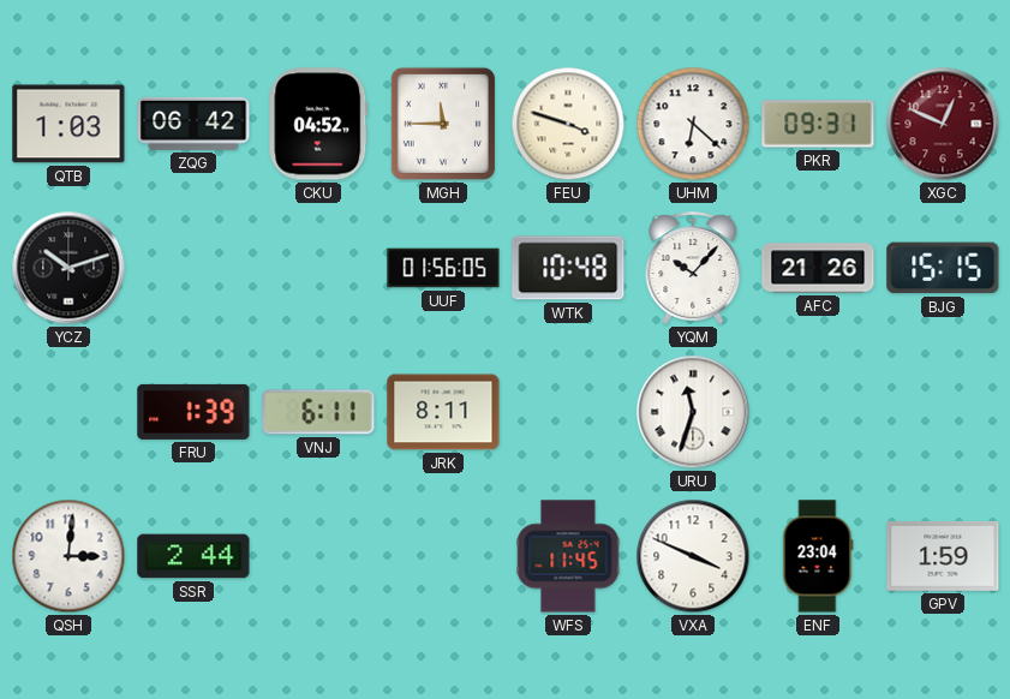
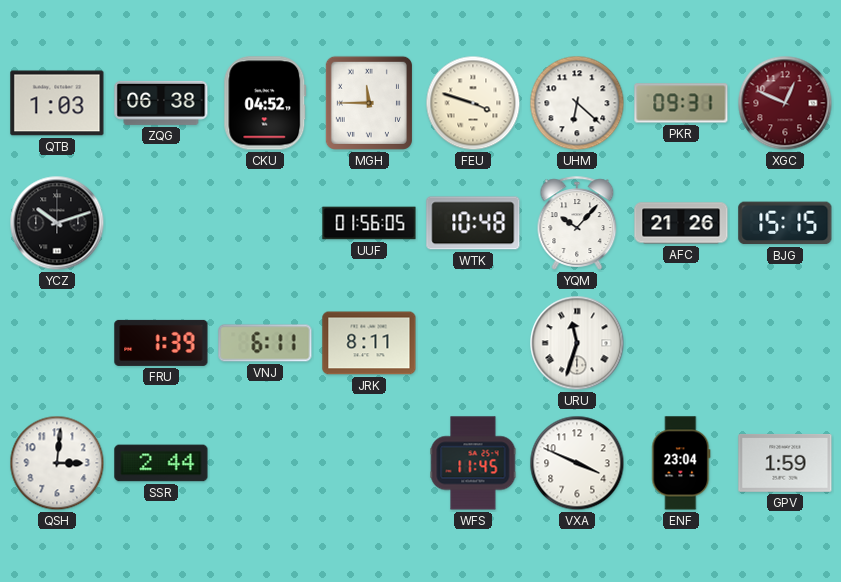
ZQG: 06:42 -> 06:38 (161, 103)
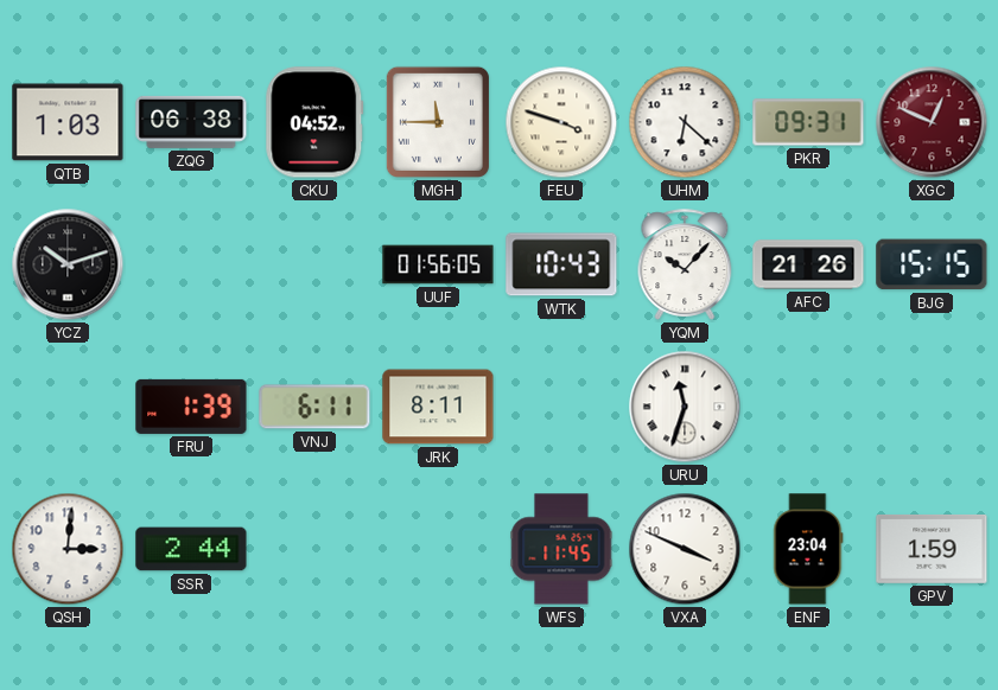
WTK: 10:48 -> 10:43 (561, 264)
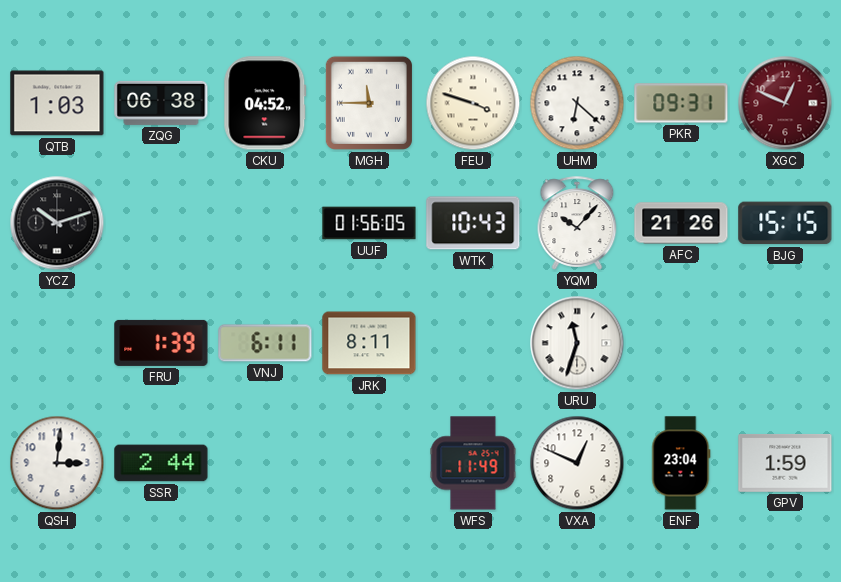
WFS: 11:45 -> 11:49 (473, 463)
VXA: 3:49 -> 12:49 (577, 463)
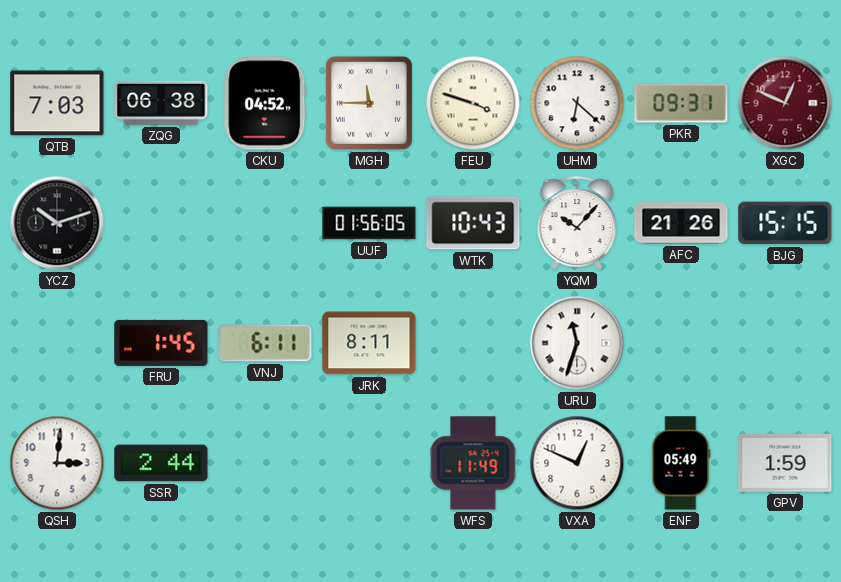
QTB: 1:03 -> 7:03 (57, 103)
FRU: 1:39 -> 1:45 (161, 343)
ENF: 23:04 -> 05:49 (681, 463)
